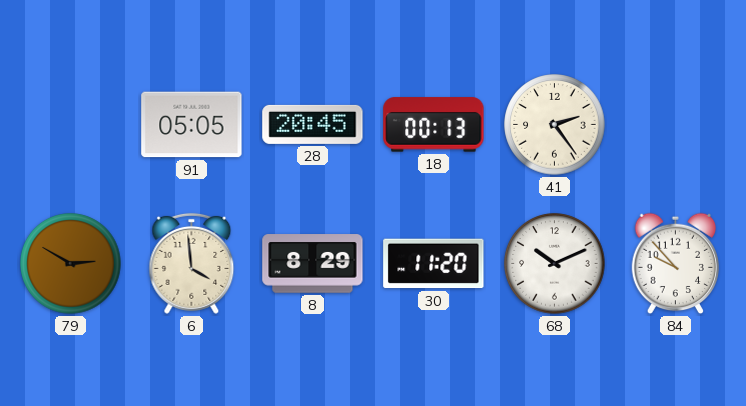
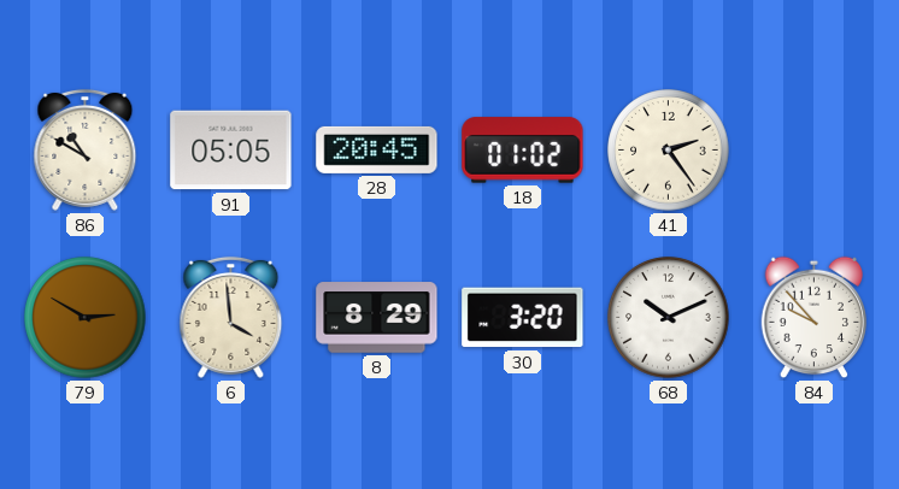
86: none -> 10:50 (86, 149)
18: 00:13 -> 01:02 (523, 151)
30: 11:20 -> 3:20 (523, 318)
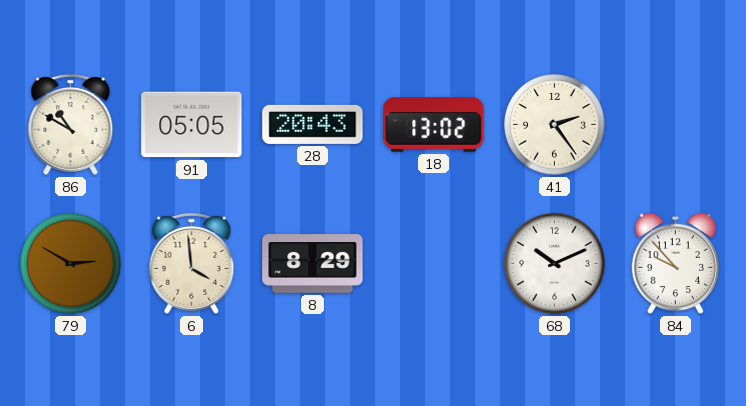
28: 20:45 -> 20:43 (313, 124)
18: 01:02 -> 13:02 (434, 125)
30: 3:20 -> none (523, 318)
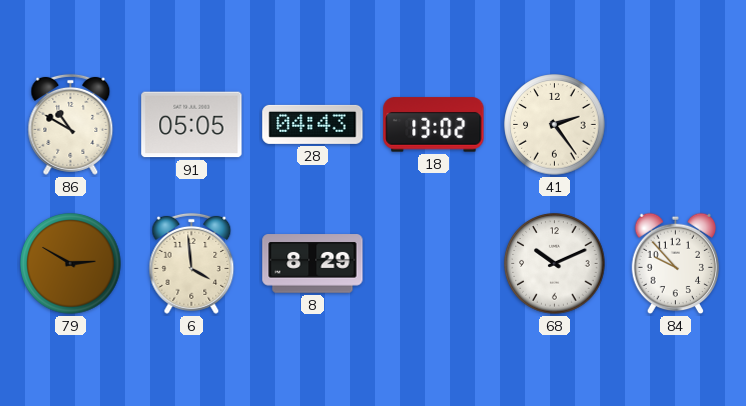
28: 20:43 -> 04:43 (313, 124)
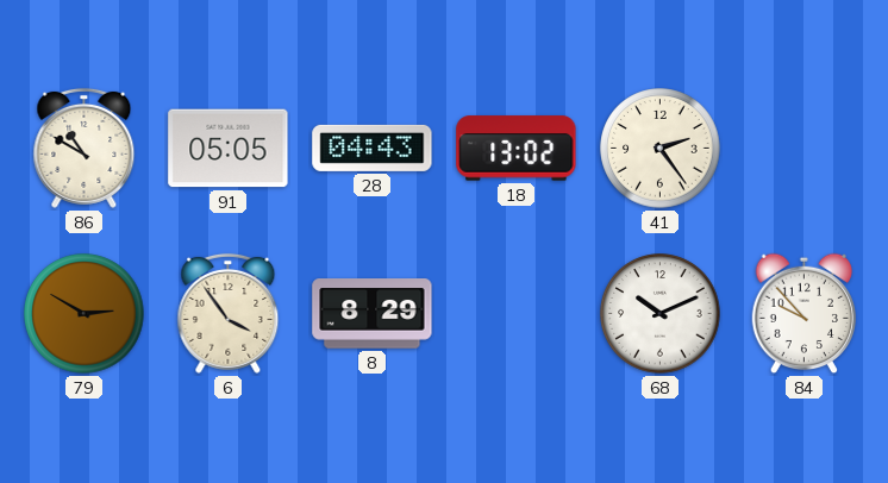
6: 3:59 -> 3:54 (229, 313)
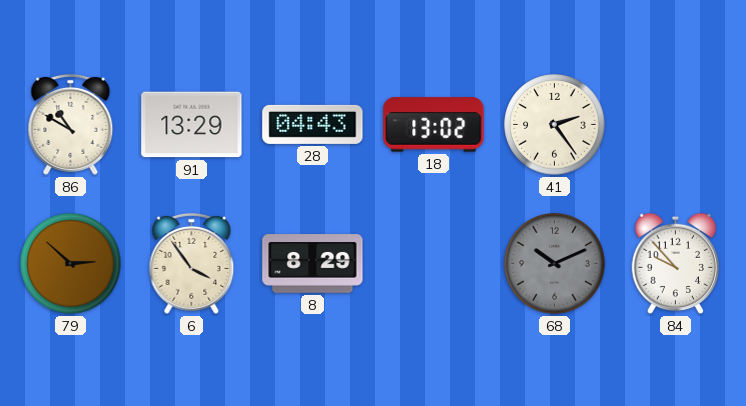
91: 05:05 -> 13:29 (192, 125)
79: 2:50 -> 2:52 (71, 264)
68 dial: white -> grey (555, 264)
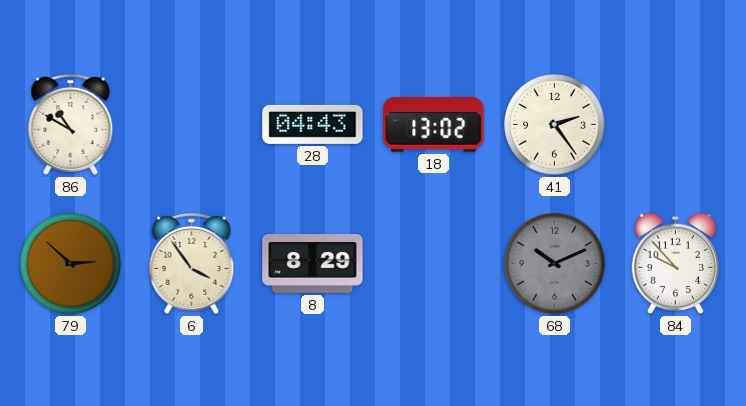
91: 13:29 -> none (192, 125)
